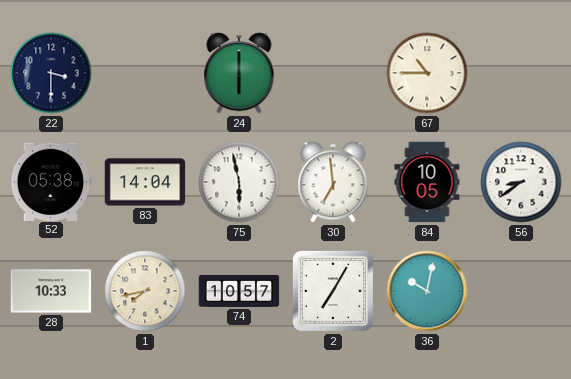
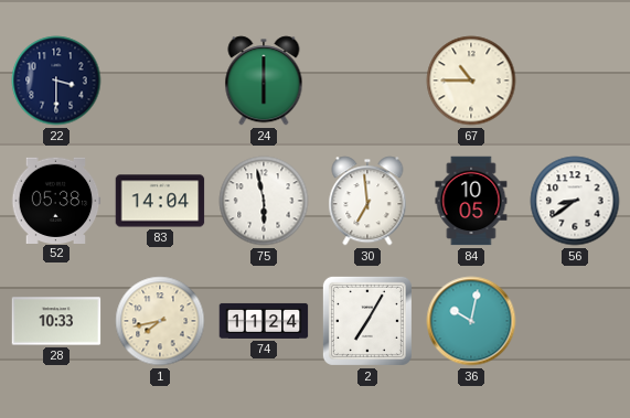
74: 10:57 -> 11:24 (264, 321)
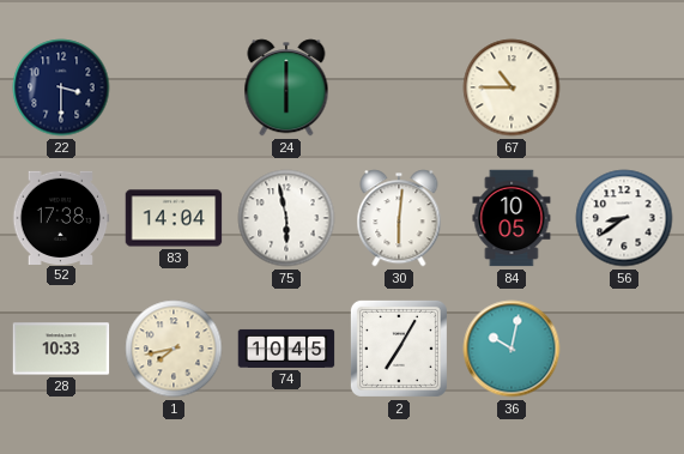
52: 05:38 -> 17:38 (61, 217)
30: 6:59 -> 6:01 (399, 218)
74: 11:24 -> 10:45 (286, 349)
